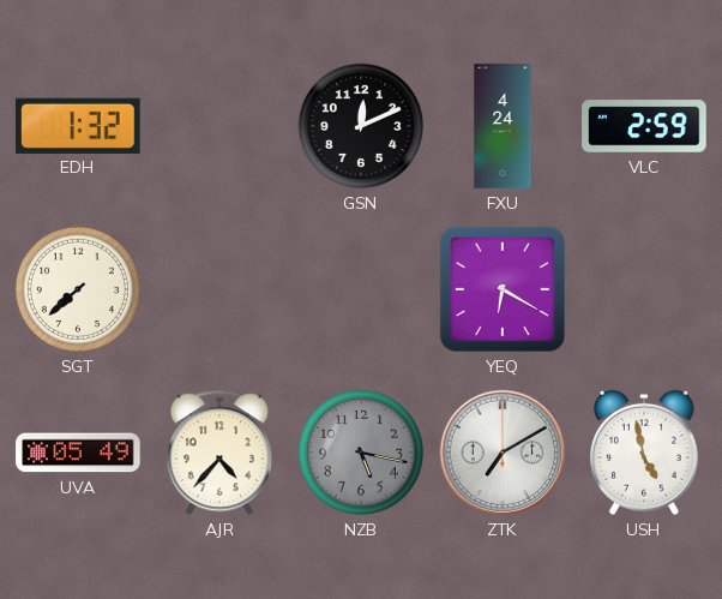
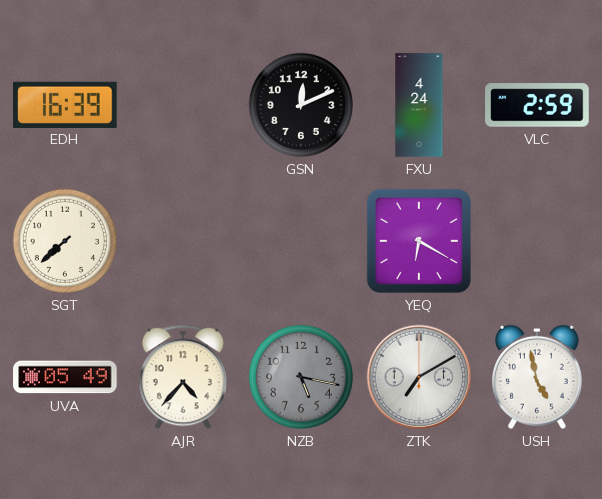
EDH: 1:32 -> 16:39 (65, 104)
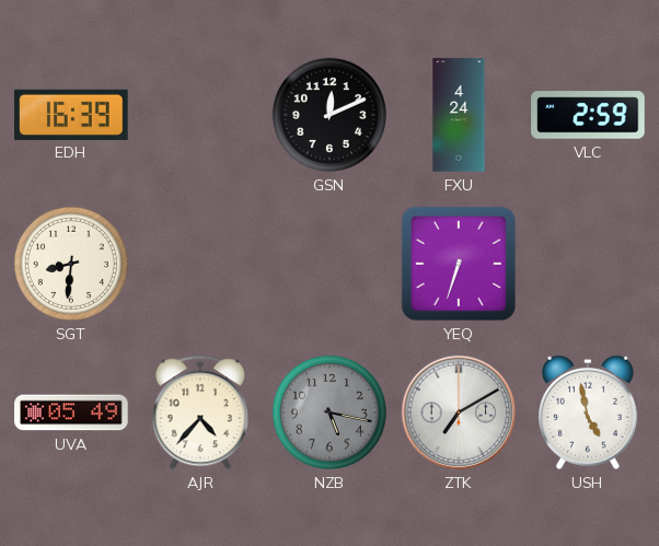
SGT: 7:38 -> 8:31 (71, 264)
YEQ: 6:20 -> 6:33 (459, 264)
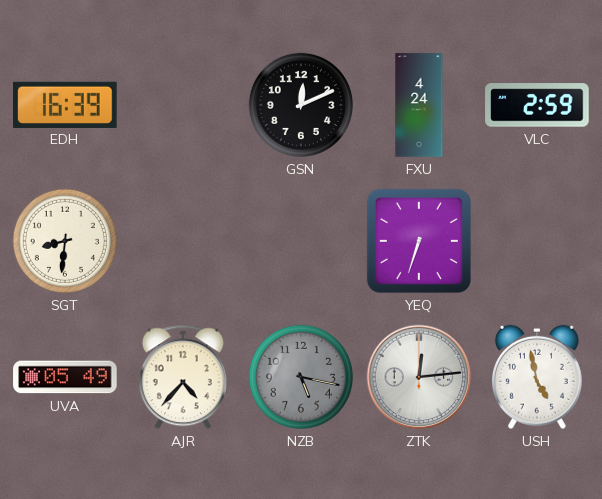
ZTK: 7:10 -> 12:14 (419, 377)
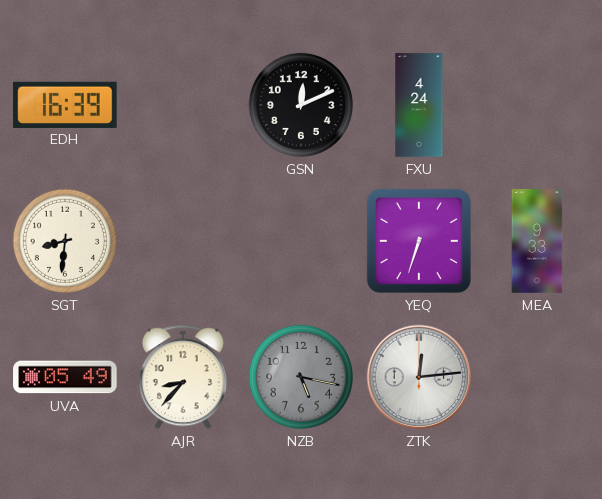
VLC: 2:59 -> none (537, 105)
MEA: none -> 9:33 (537, 241)
AJR: 4:37 -> 8:37 (183, 377)
USH: 4:58 -> none (537, 377)
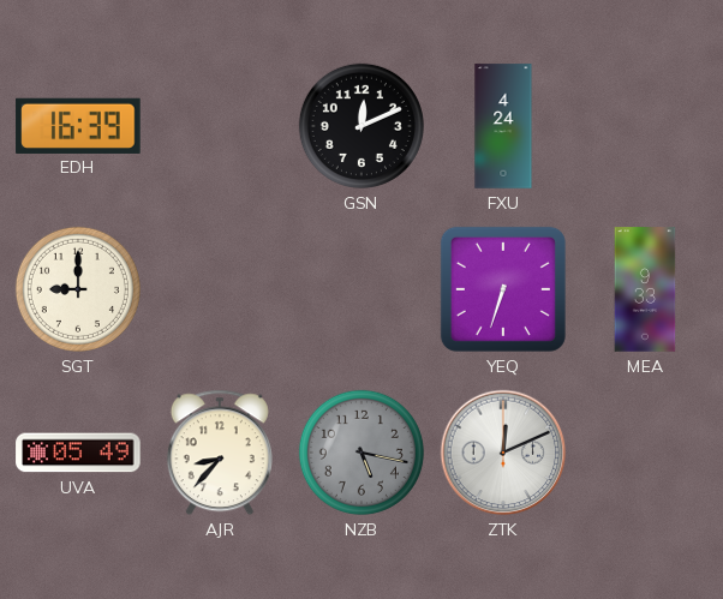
SGT: 8:31 -> 9:00 (78, 289)
ZTK: 12:14 -> 12:11 (503, 453)
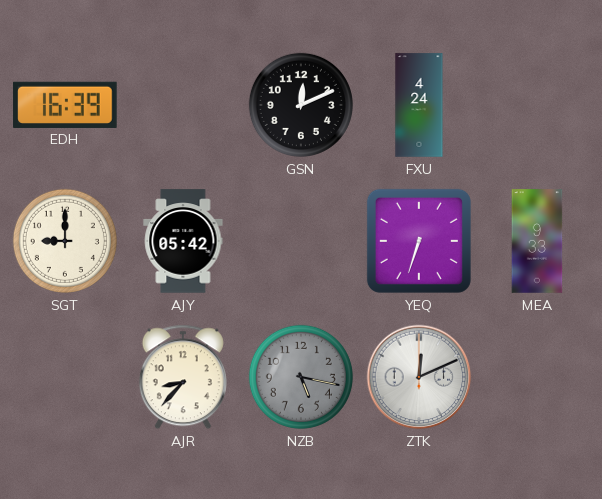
AJY: none -> 05:42 (183, 241)
UVA: 05:49 -> none (78, 453)
